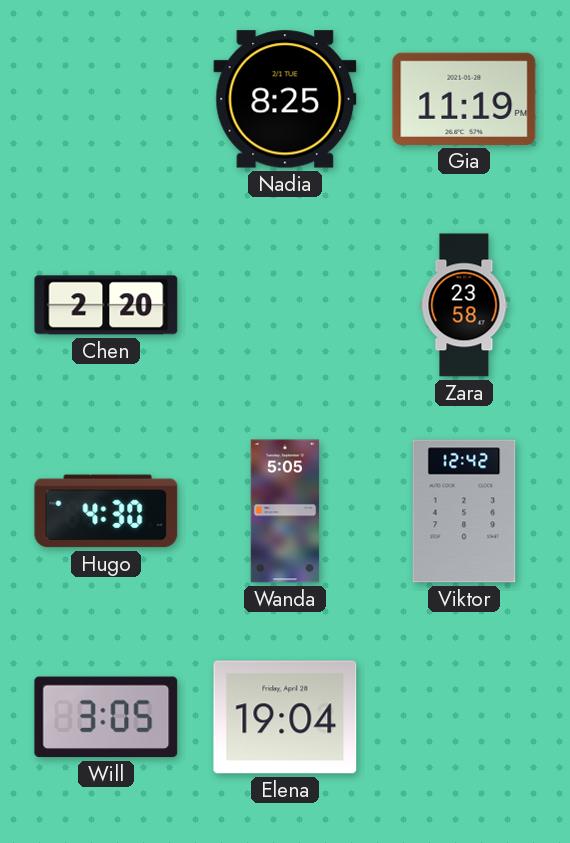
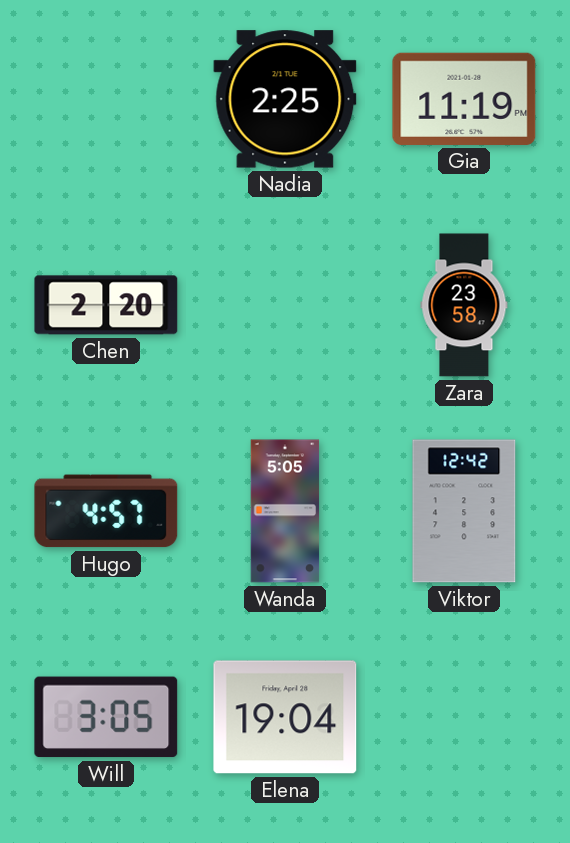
Nadia: 8:25 -> 2:25 (285, 99)
Hugo: 4:30 -> 4:57 (106, 511)
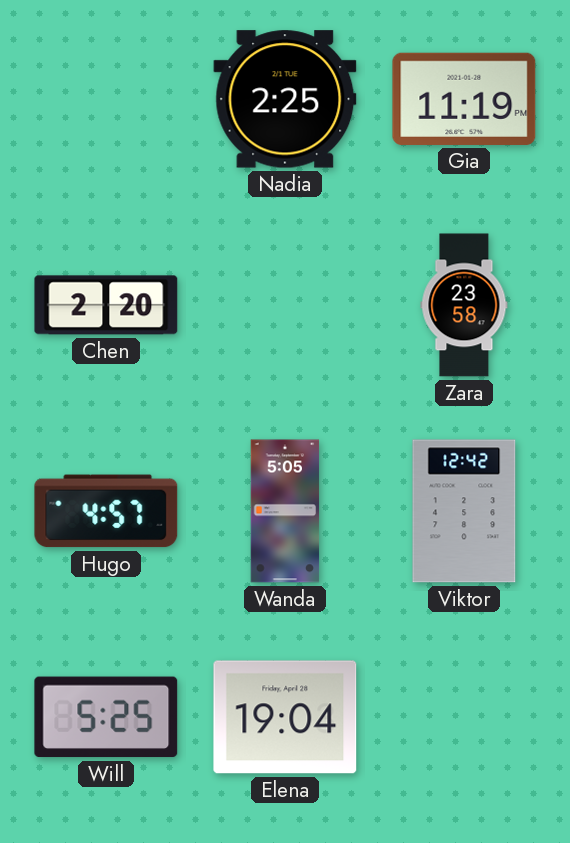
Will: 3:05 -> 5:25 (106, 717)
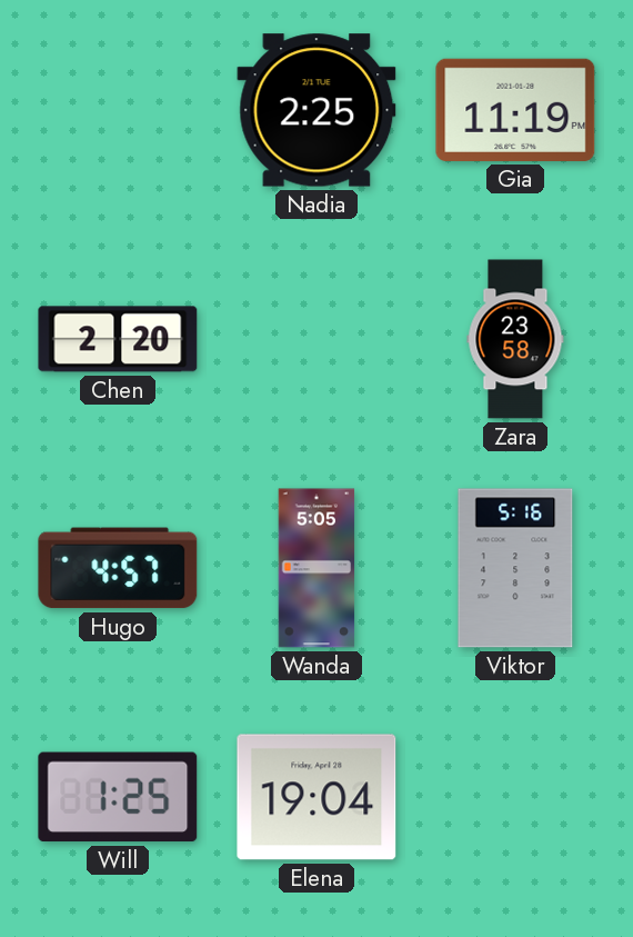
Viktor: 12:42 -> 5:16 (515, 568)
Will: 5:25 -> 1:25 (118, 797)
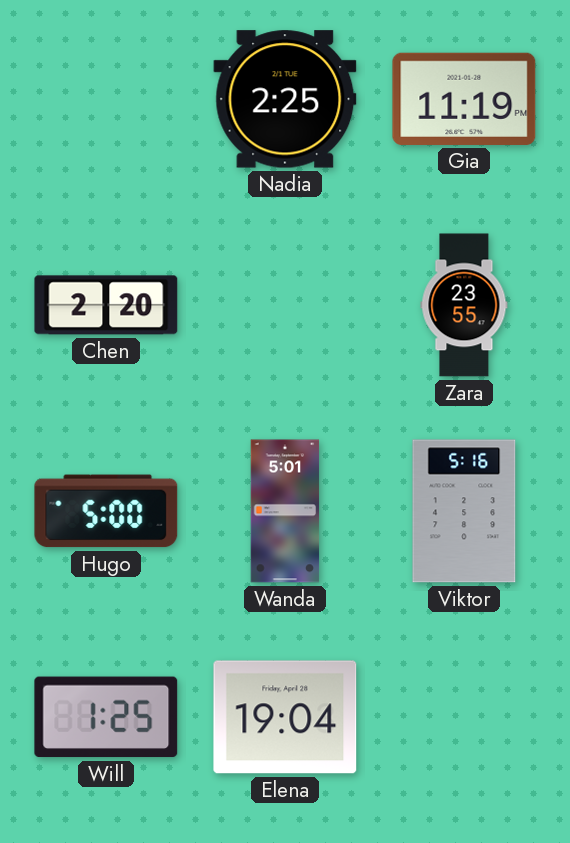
Zara: 23:58 -> 23:55 (464, 305)
Hugo: 4:57 -> 5:00 (106, 511)
Wanda: 5:05 -> 5:01 (285, 511)
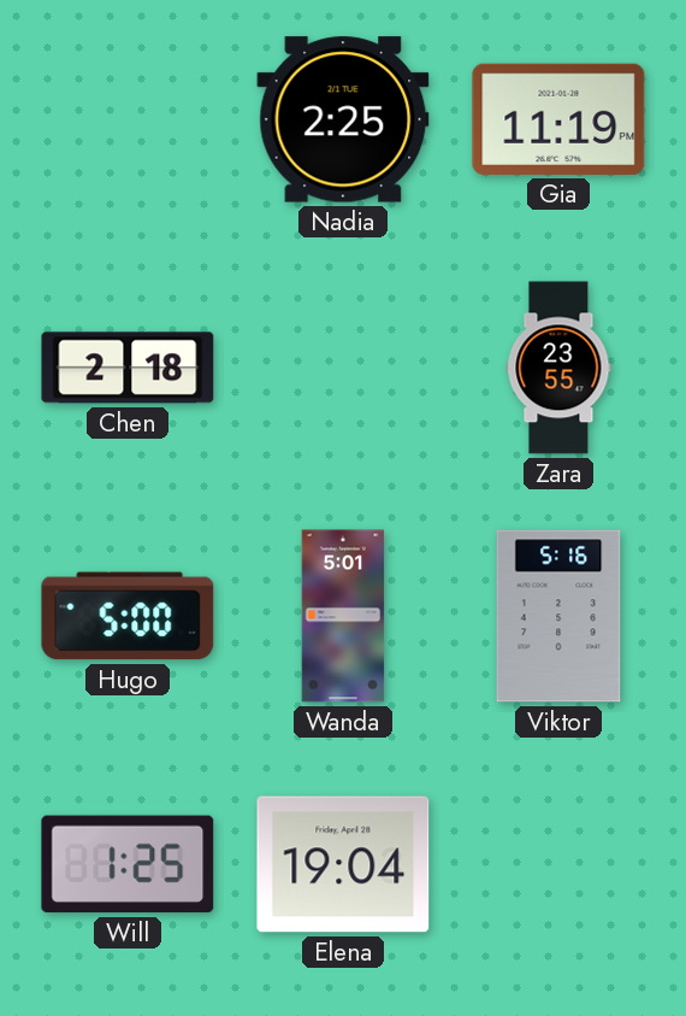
Chen: 2:20 -> 2:18 (128, 368)
